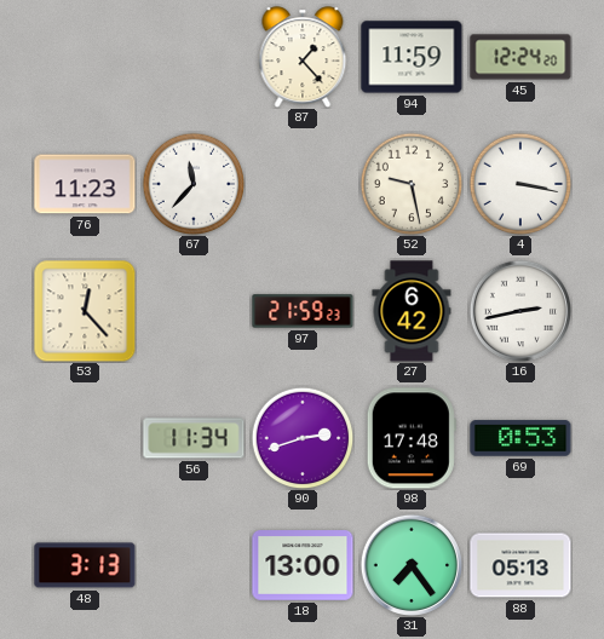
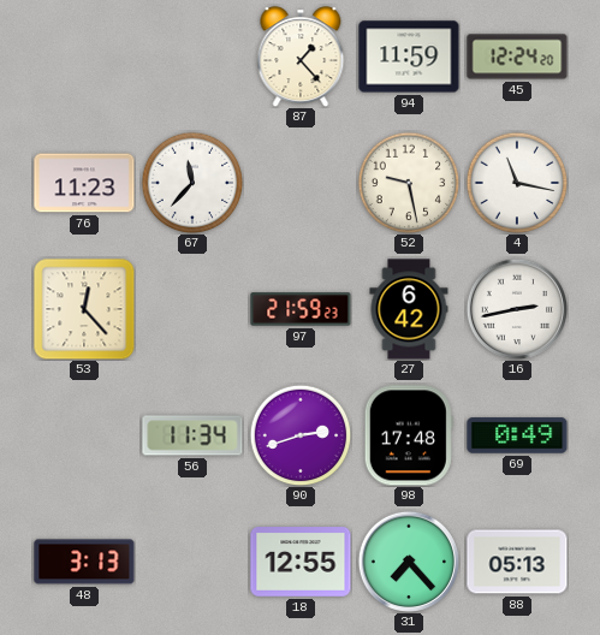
4: 3:17 -> 11:17 (517, 183)
69: 0:53 -> 0:49 (517, 435)
18: 13:00 -> 12:55 (301, 562)
31: 7:24 -> 7:23 (408, 560)
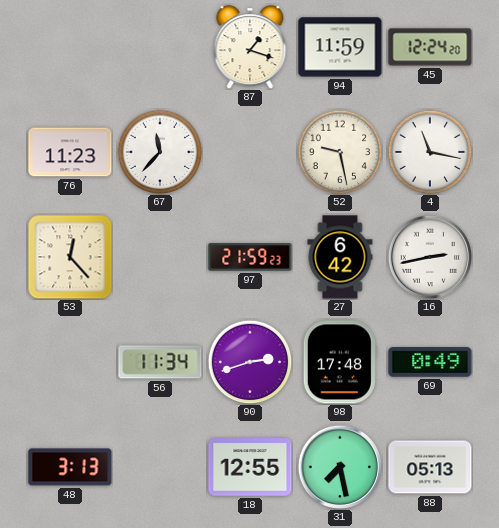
87: 1:23 -> 1:18 (250, 47)
31: 7:23 -> 7:28 (339, 466)
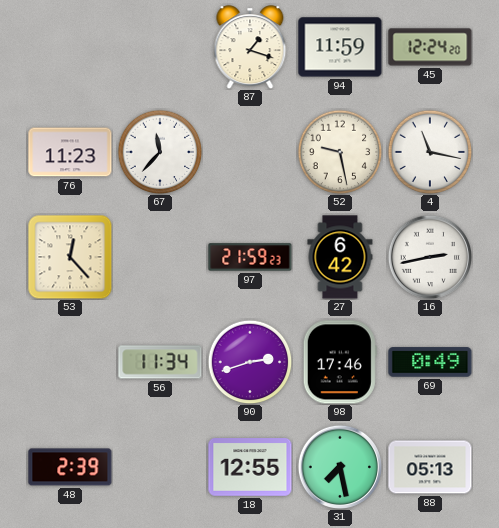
98: 17:48 -> 17:46 (340, 362)
48: 3:13 -> 2:39 (70, 467)
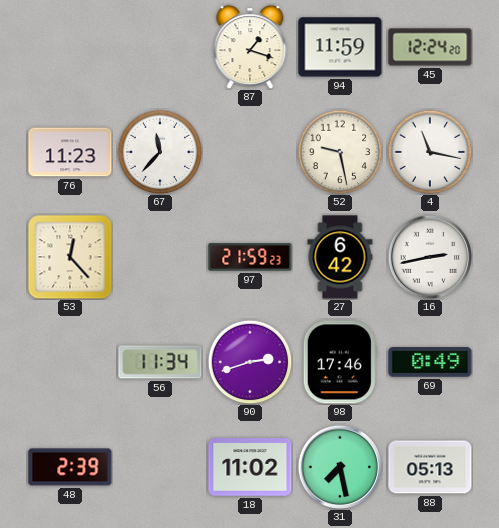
18: 12:55 -> 11:02 (250, 467)
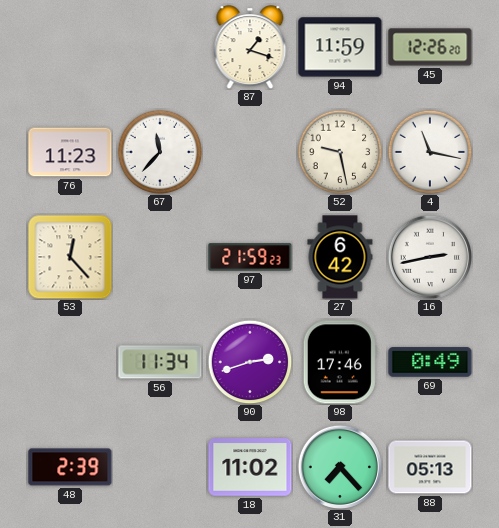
45: 12:24 -> 12:26 (430, 47)
31: 7:28 -> 7:23 (339, 466)
